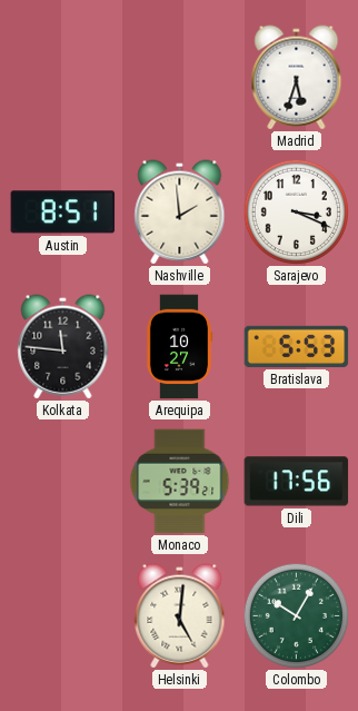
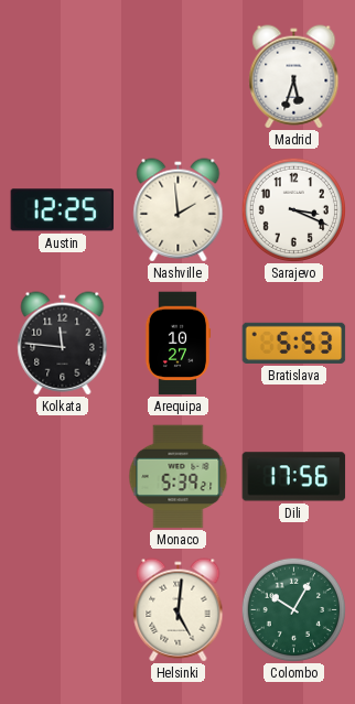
Austin: 8:51 -> 12:25 (63, 210)
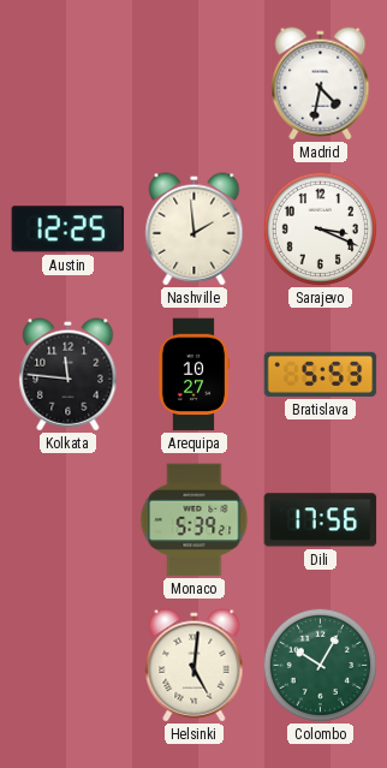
Madrid: 5:33 -> 4:32 (321, 84)
